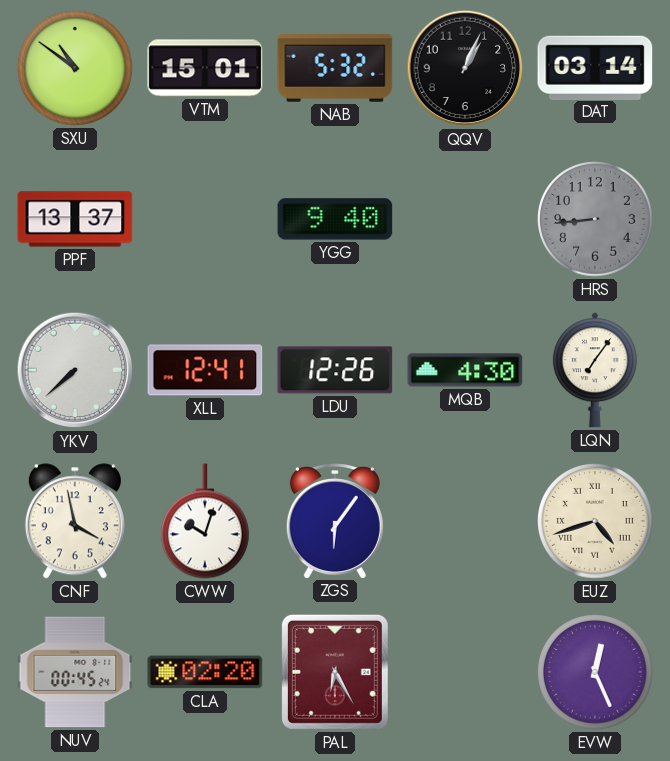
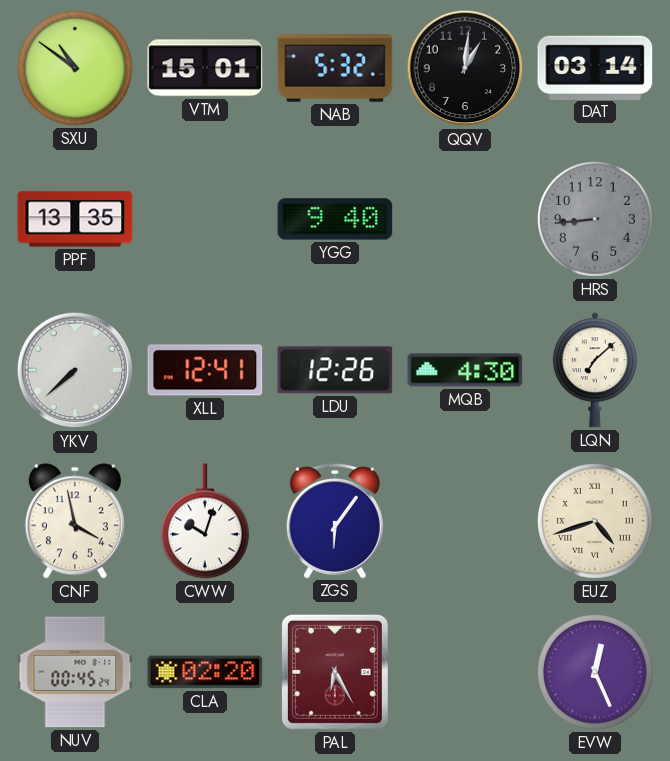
QQV: 1:04 -> 1:01 (465, 68)
PPF: 13:37 -> 13:35 (75, 219)
LQN: 7:06 -> 7:08 (595, 370)
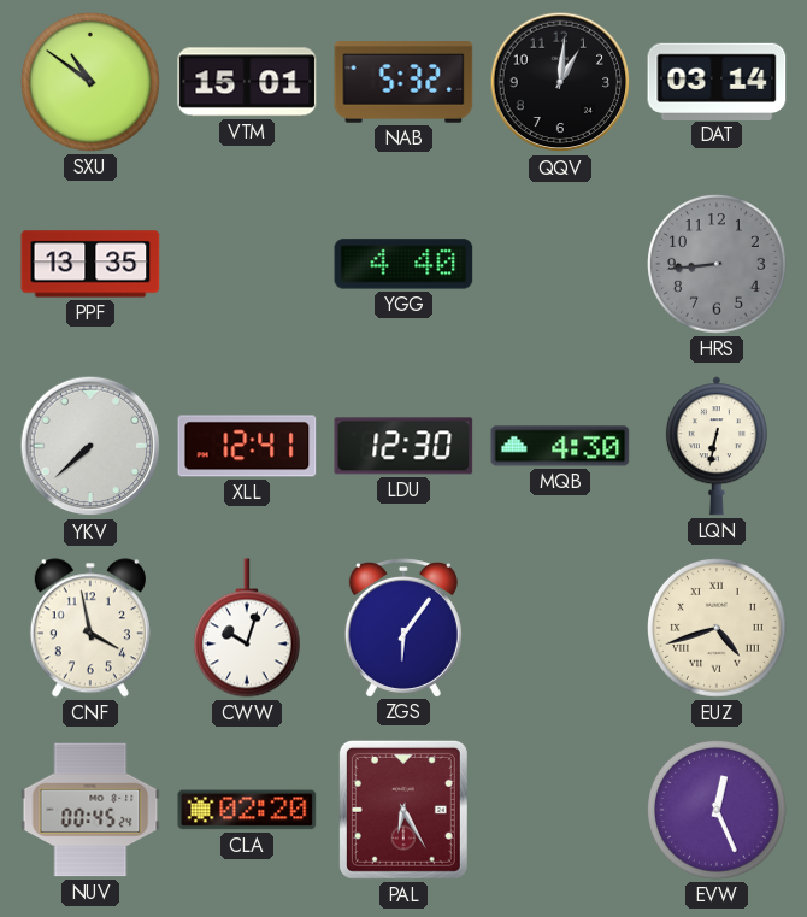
YGG: 9:40 -> 4:40 (403, 264)
LDU: 12:26 -> 12:30 (403, 446)
LQN: 7:08 -> 6:32 (717, 446)
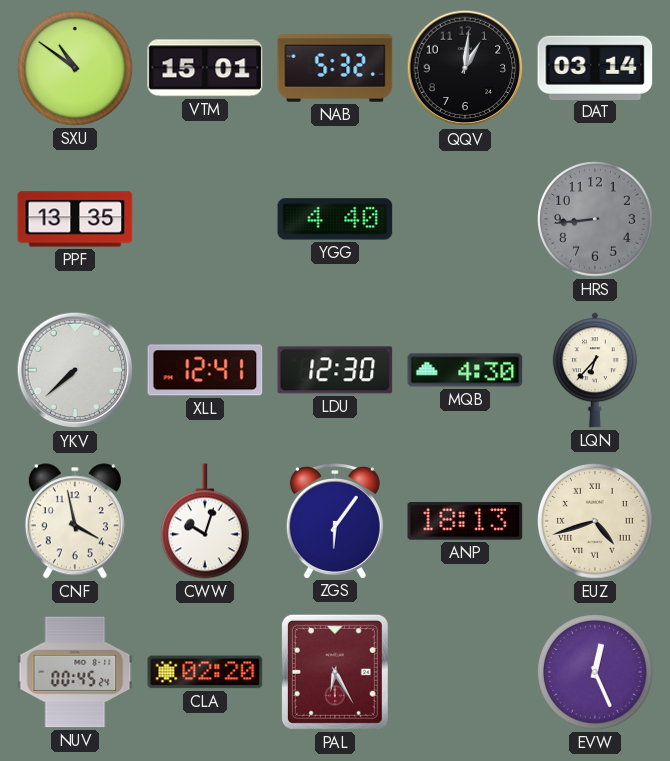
LQN: 6:32 -> 6:37 (595, 370)
ANP: none -> 18:13 (465, 521)
